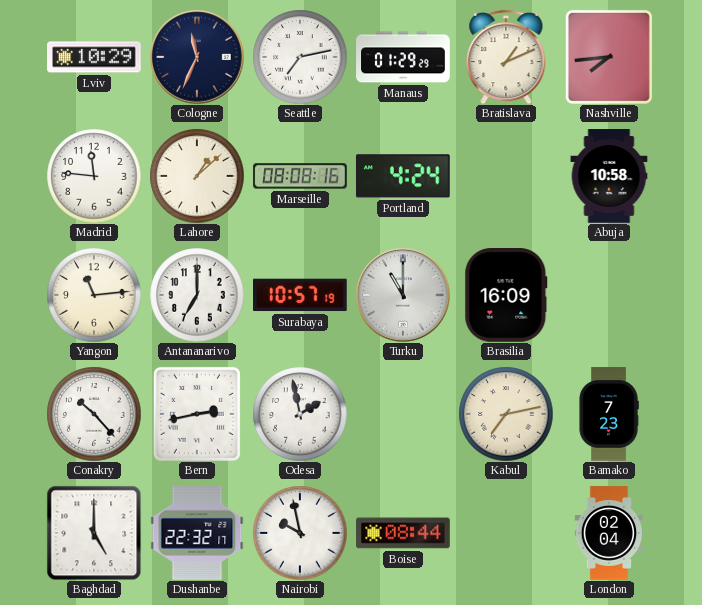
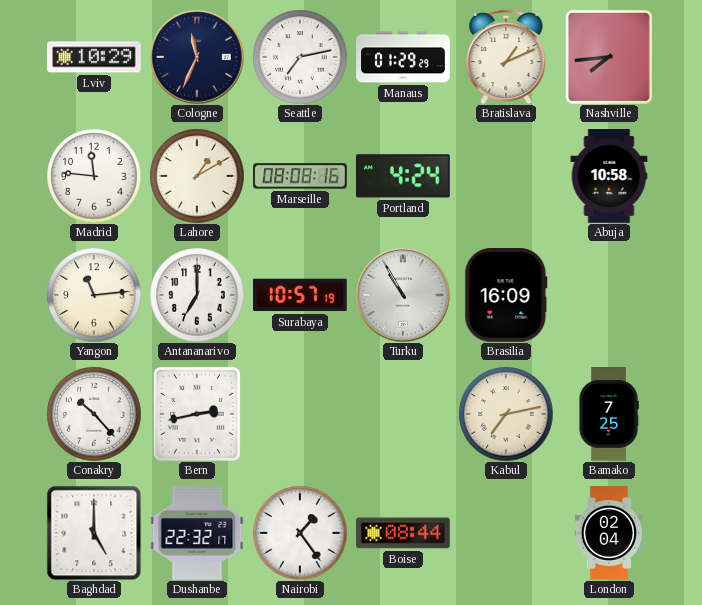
Lahore: 1:08 -> 1:10 (197, 176)
Turku: 11:00 -> 10:55 (403, 295)
Odesa: 1:58 -> none (300, 414)
Bamako: 7:23 -> 7:25 (609, 414)
Nairobi: 9:58 -> 1:24 (300, 533)
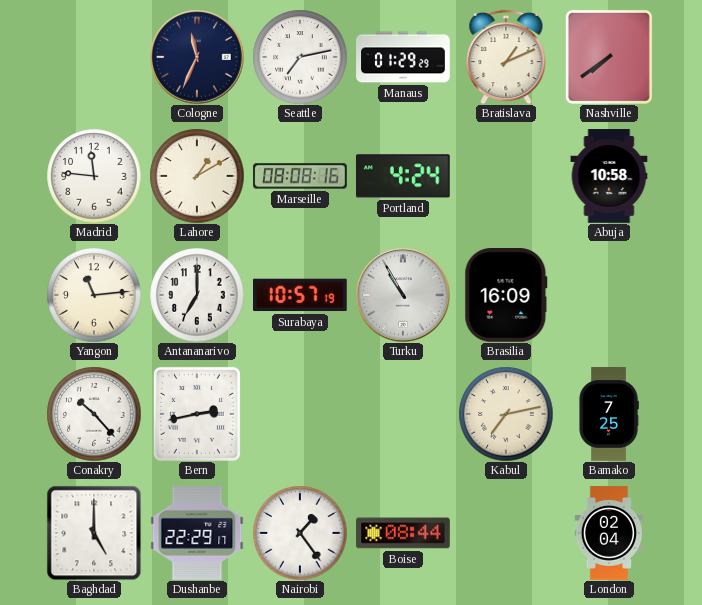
Lviv: 10:29 -> none (94, 57)
Nashville: 7:44 -> 7:39 (609, 57)
Dushanbe: 22:32 -> 22:29 (197, 534)
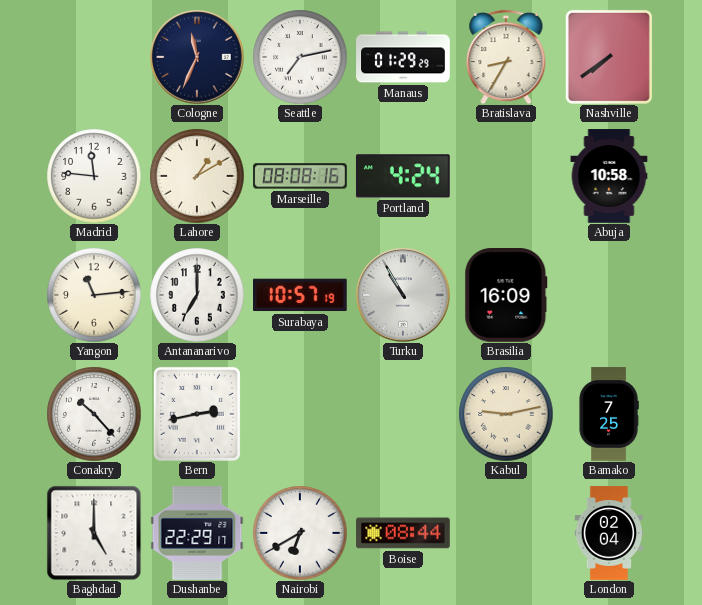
Bratislava: 1:11 -> 8:35 (506, 57)
Kabul: 7:13 -> 9:13 (506, 414)
Nairobi: 1:24 -> 6:40 (300, 533)
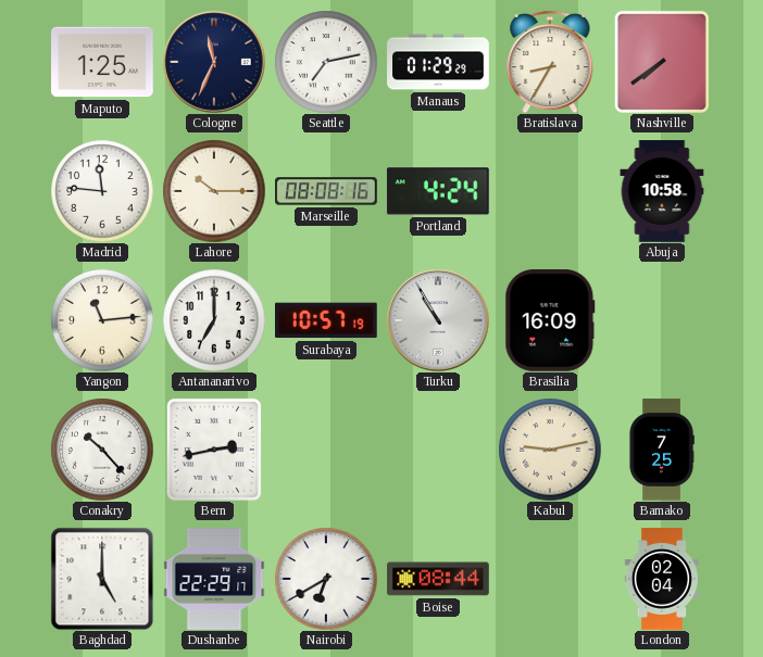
Maputo: none -> 1:25 (102, 62)
Lahore: 1:10 -> 10:15 (214, 191)
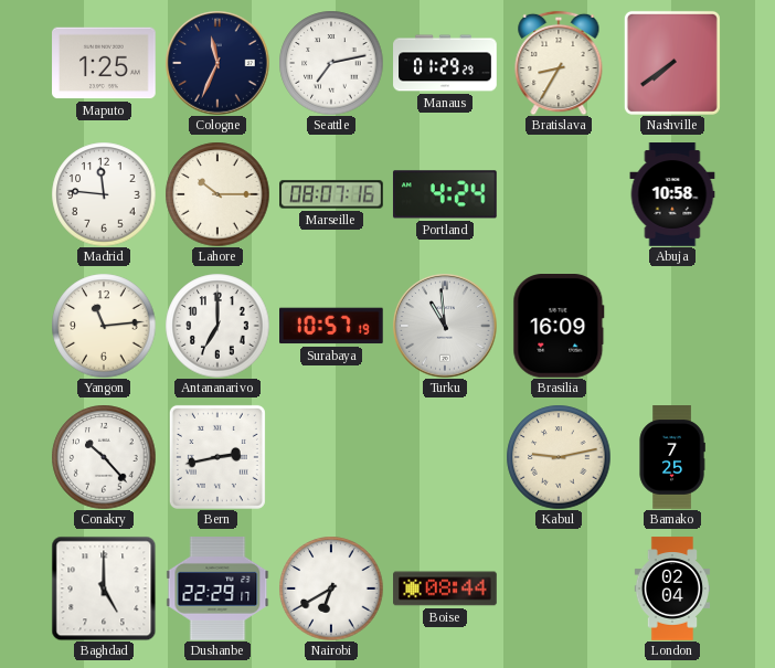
Marseille: 08:08 -> 08:07 (331, 194)
Turku: 10:55 -> 10:59 (445, 326)
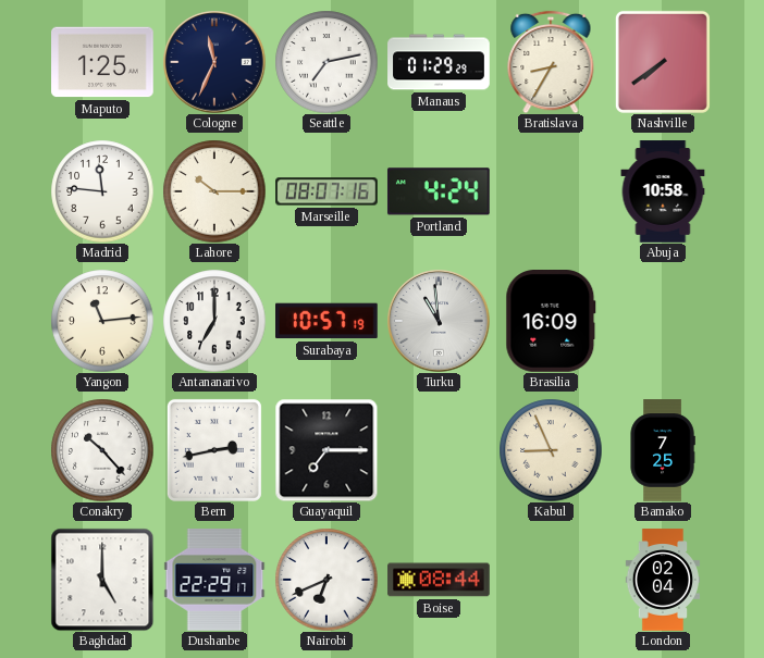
Guayaquil: none -> 7:15 (326, 450)
Kabul: 9:13 -> 8:56 (551, 450)
Nairobi: 6:40 -> 6:41 (326, 580)
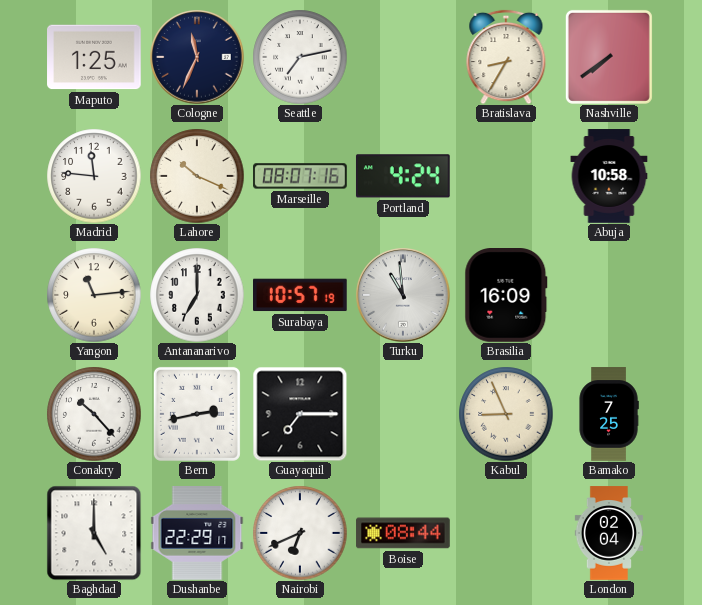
Manaus: 01:29 -> none (439, 62)
Lahore: 10:15 -> 10:19 (197, 176)
